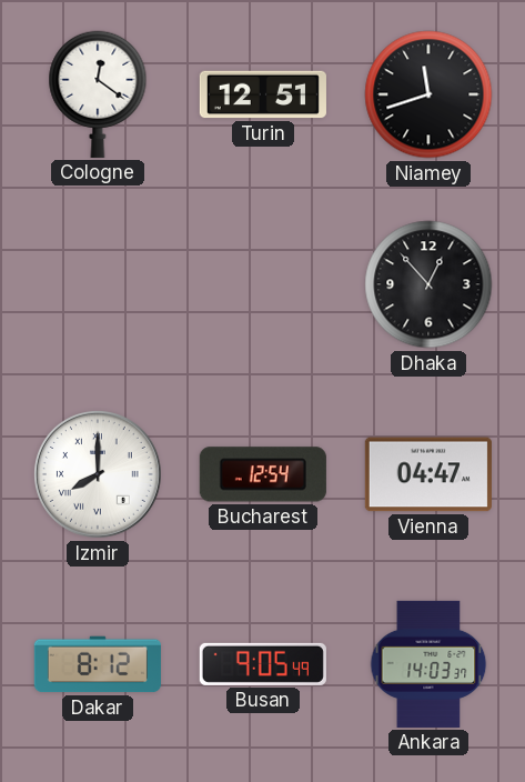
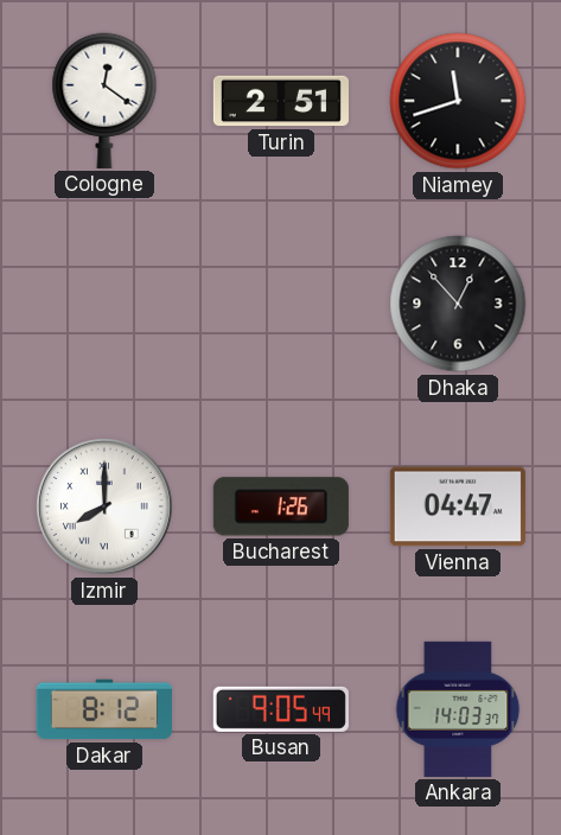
Turin: 12:51 -> 2:51 (281, 101)
Bucharest: 12:54 -> 1:26 (281, 506)
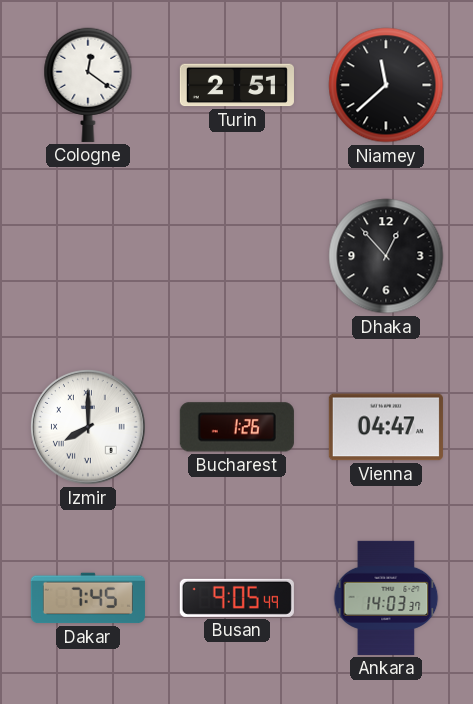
Niamey: 11:42 -> 11:38 (386, 85)
Dakar: 8:12 -> 7:45 (88, 598)
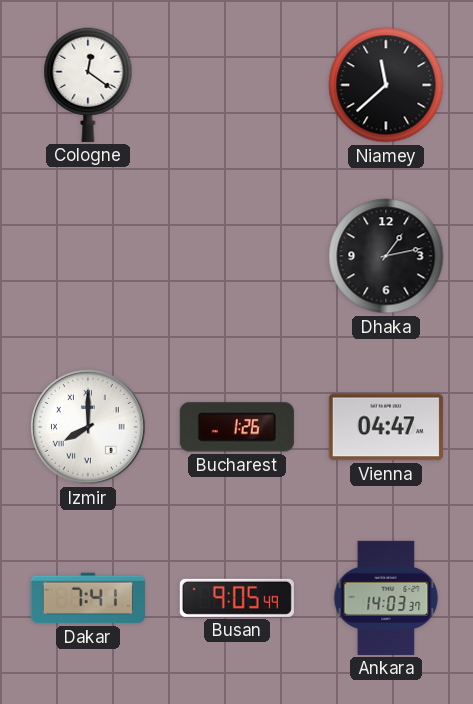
Turin: 2:51 -> none (237, 85)
Dhaka: 12:53 -> 1:13 (386, 256)
Dakar: 7:45 -> 7:41 (88, 598)
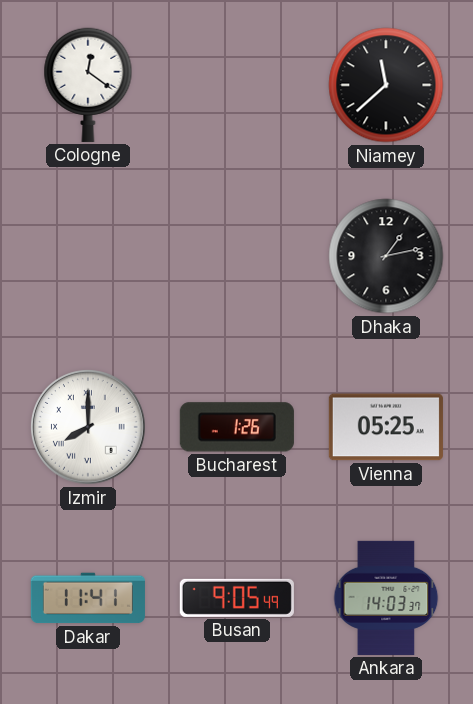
Vienna: 04:47 -> 05:25 (386, 427)
Dakar: 7:41 -> 11:41 (88, 598)
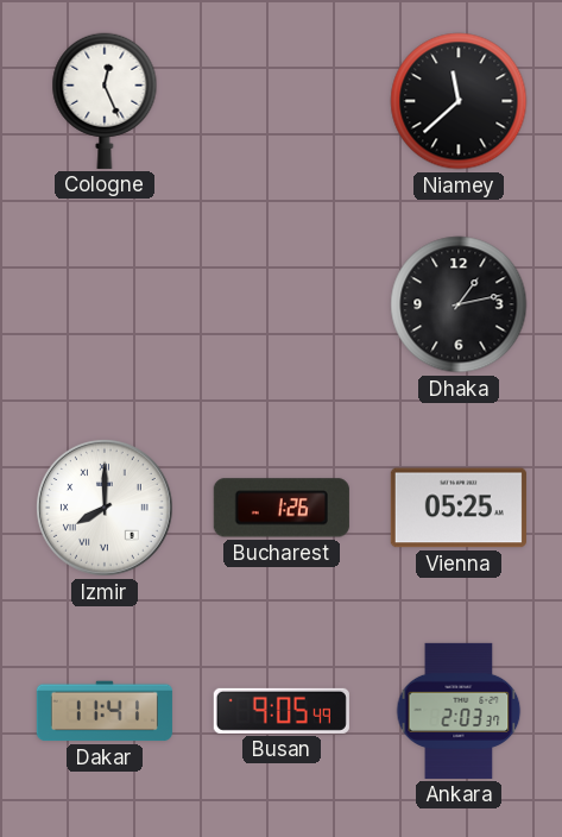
Cologne: 12:21 -> 12:26 (105, 101)
Ankara: 14:03 -> 2:03 (459, 711)
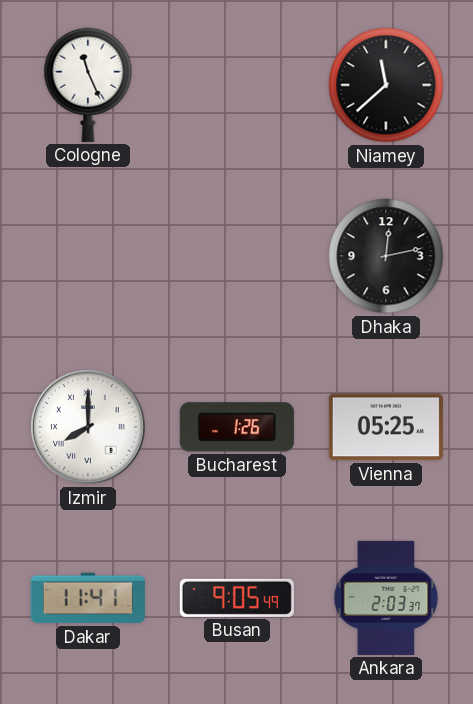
Cologne: 12:26 -> 11:26 (88, 85)
Dhaka: 1:13 -> 12:13 (386, 256)
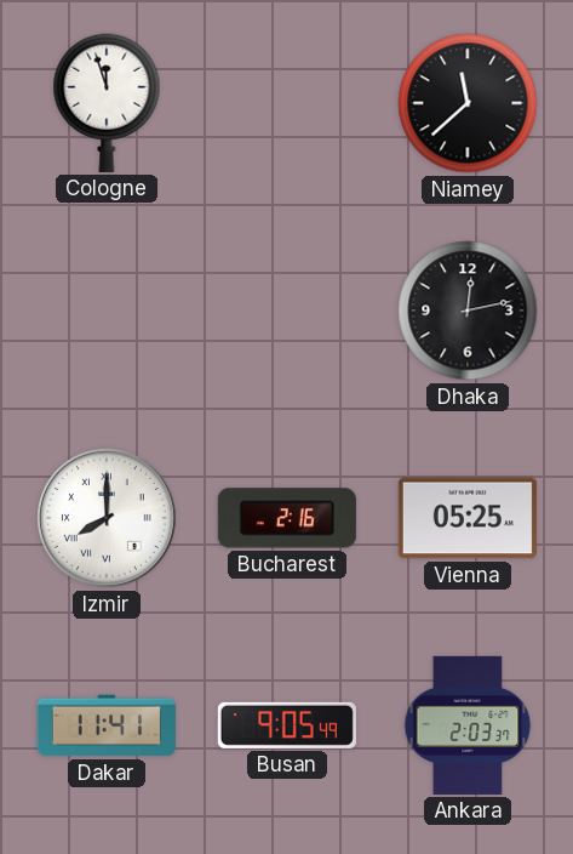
Cologne: 11:26 -> 11:57 (107, 103)
Bucharest: 1:26 -> 2:16 (287, 518)
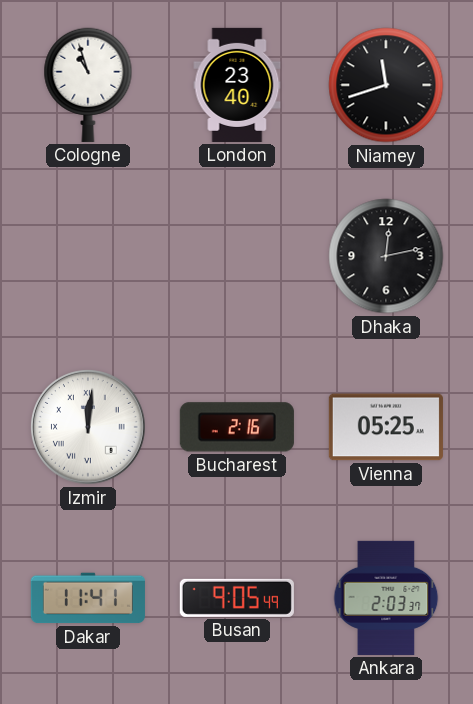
Cologne: 11:57 -> 10:57 (88, 85)
London: none -> 23:40 (237, 85)
Niamey: 11:38 -> 11:42 (386, 85)
Izmir: 8:00 -> 12:01 (88, 427)
